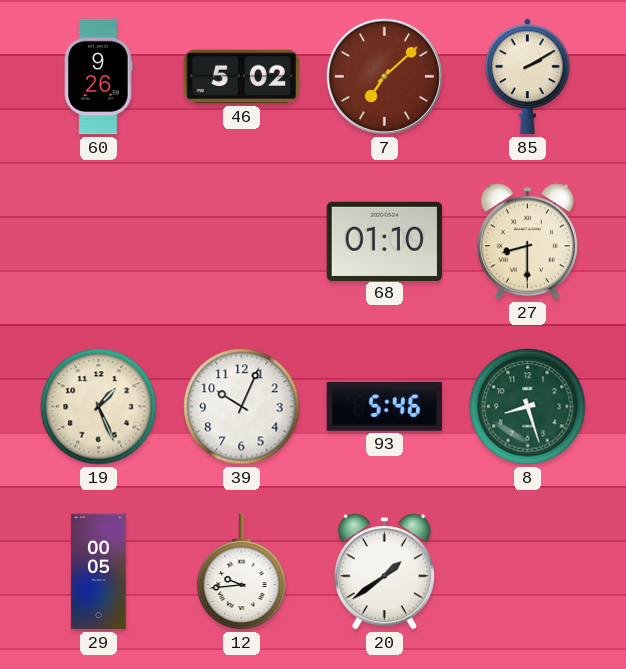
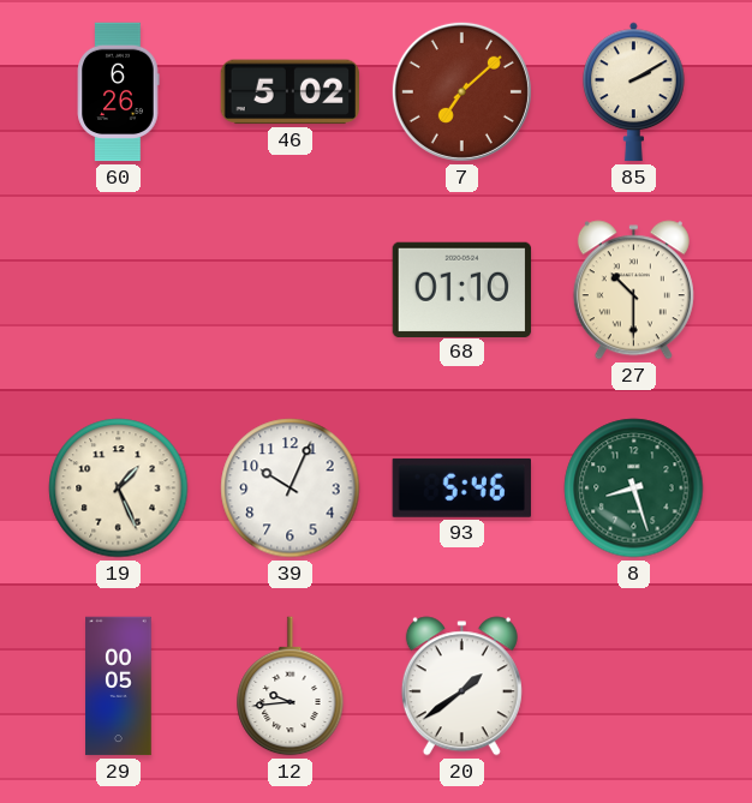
60: 9:26 -> 6:26 (118, 92)
27: 8:30 -> 10:30 (633, 290)
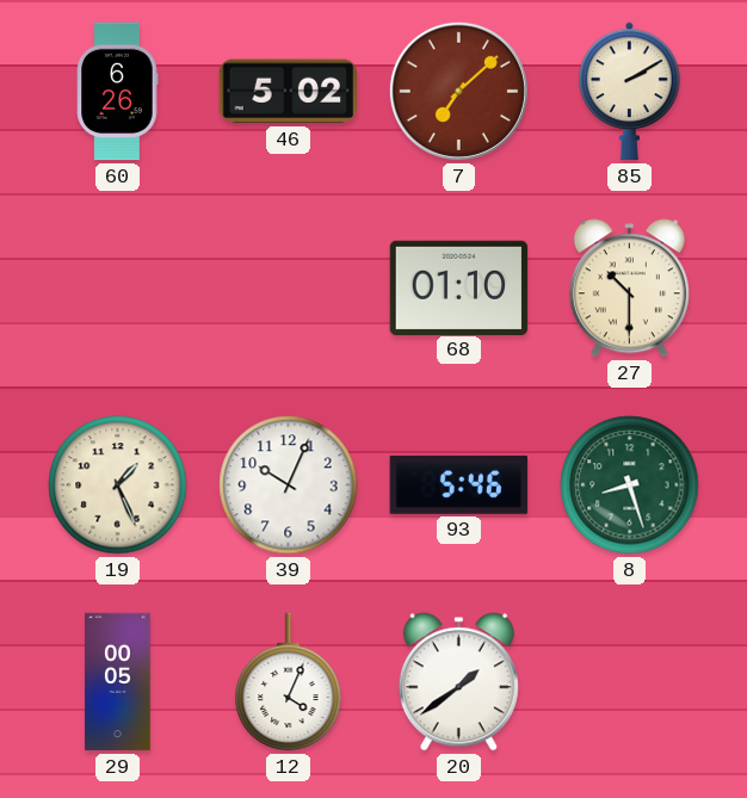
12: 9:44 -> 4:04 (289, 682)
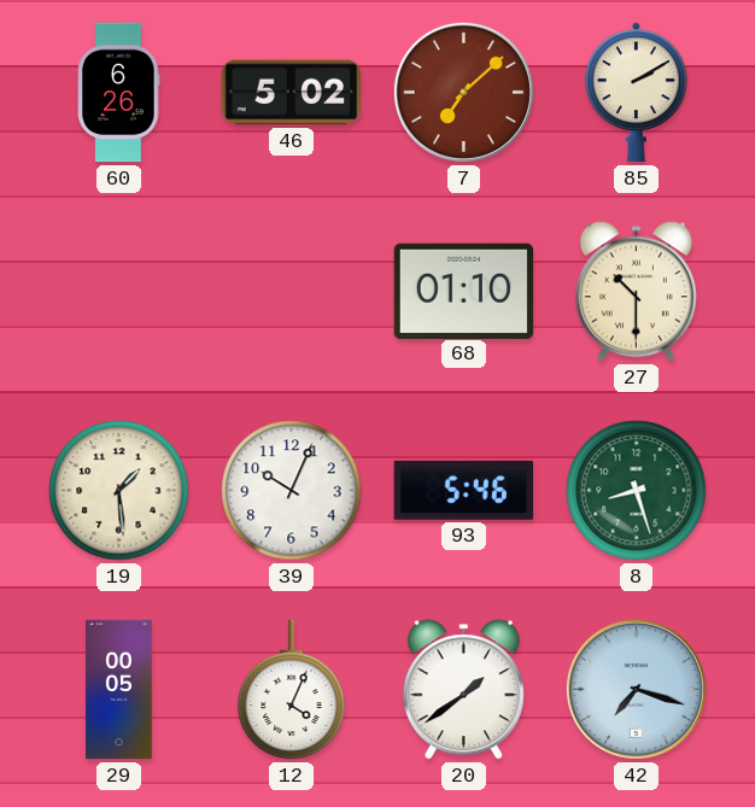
19: 1:26 -> 1:29 (119, 491)
42: none -> 7:18 (636, 689)
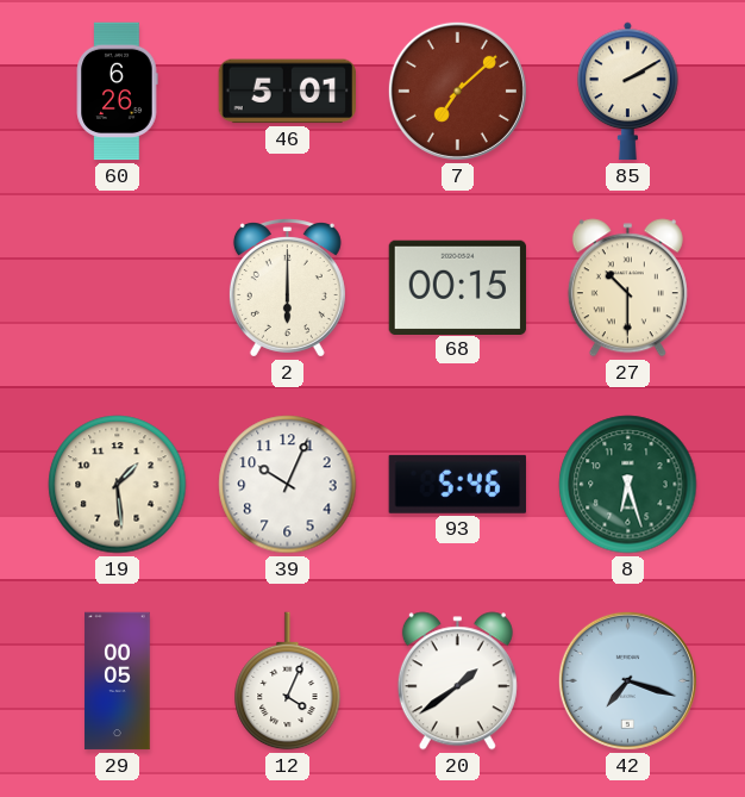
46: 5:02 -> 5:01 (287, 92)
2: none -> 6:00 (287, 288)
68: 01:10 -> 00:15 (458, 287)
8: 8:27 -> 6:27 (628, 485)
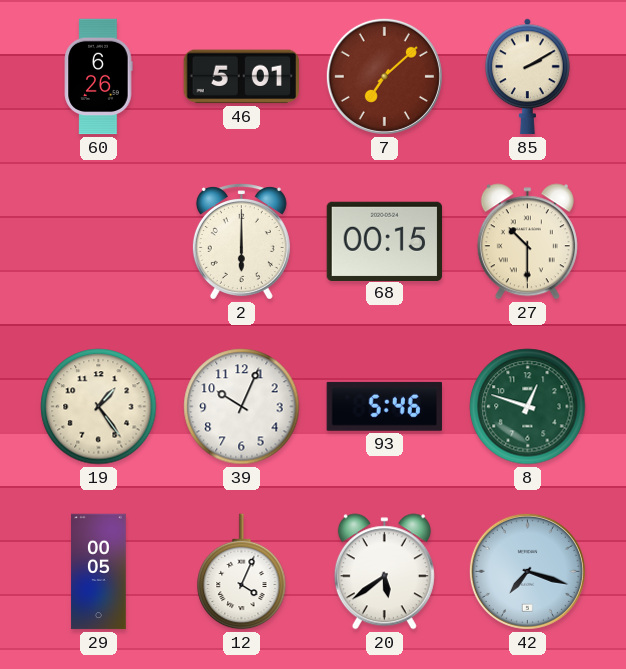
19: 1:29 -> 1:24 (99, 407)
8: 6:27 -> 12:48 (528, 407)
20: 1:39 -> 5:39 (384, 572)
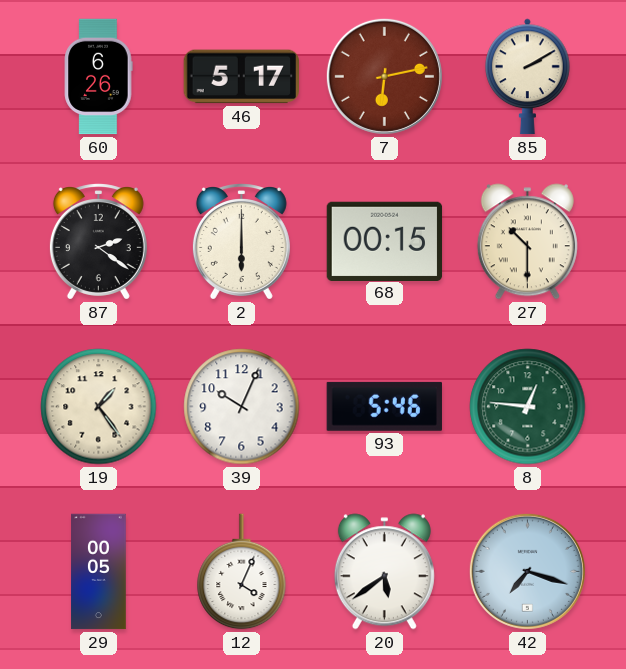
46: 5:01 -> 5:17 (241, 77)
7: 7:08 -> 6:13 (384, 76)
87: none -> 2:21 (98, 242)
8: 12:48 -> 12:46 (528, 407)
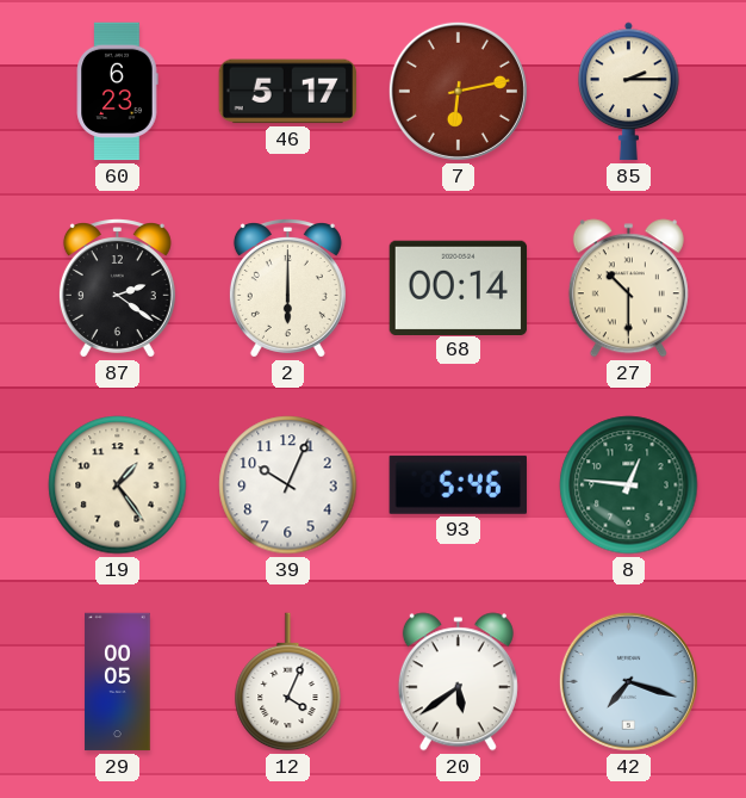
60: 6:26 -> 6:23 (117, 92)
85: 2:10 -> 2:15 (629, 92)
68: 00:15 -> 00:14 (459, 287)
